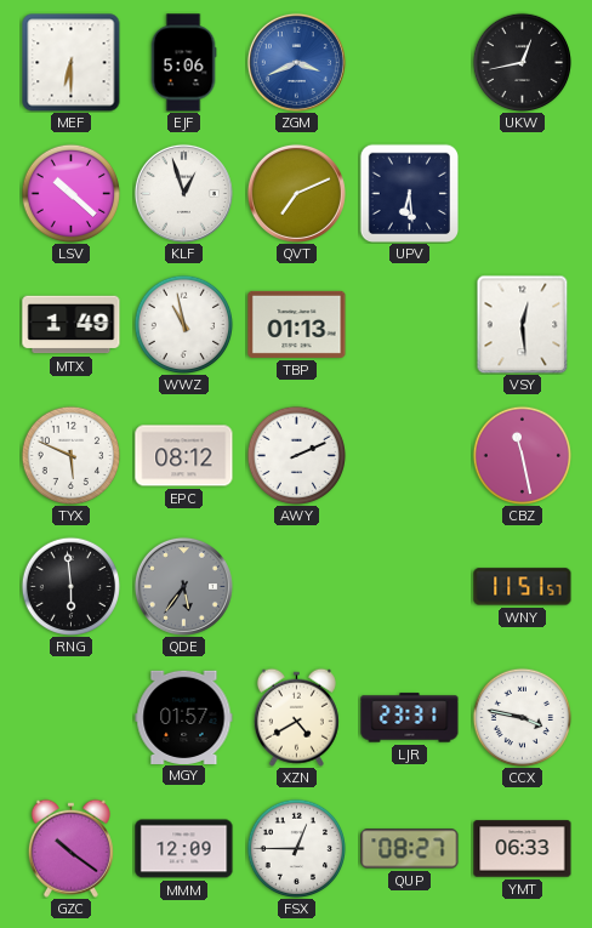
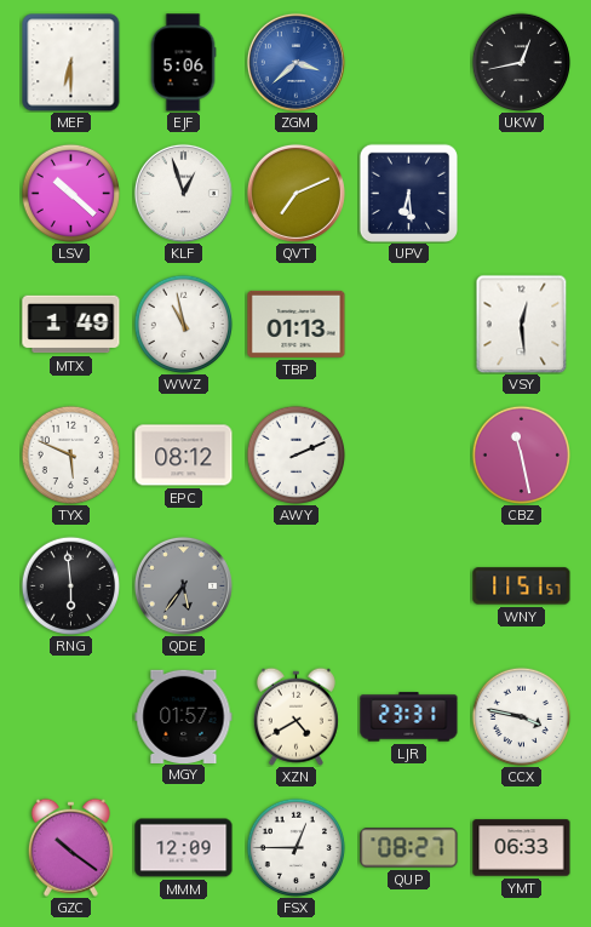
ZGM: 3:41 -> 3:38 (295, 62)
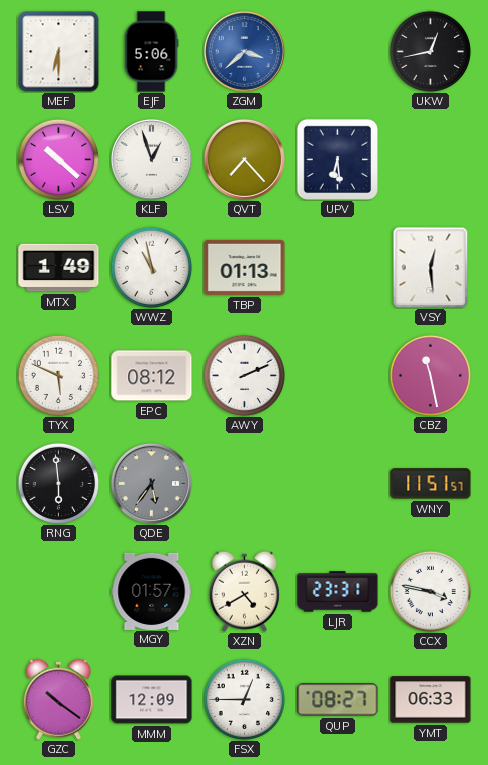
QVT: 7:11 -> 7:23 (244, 159)
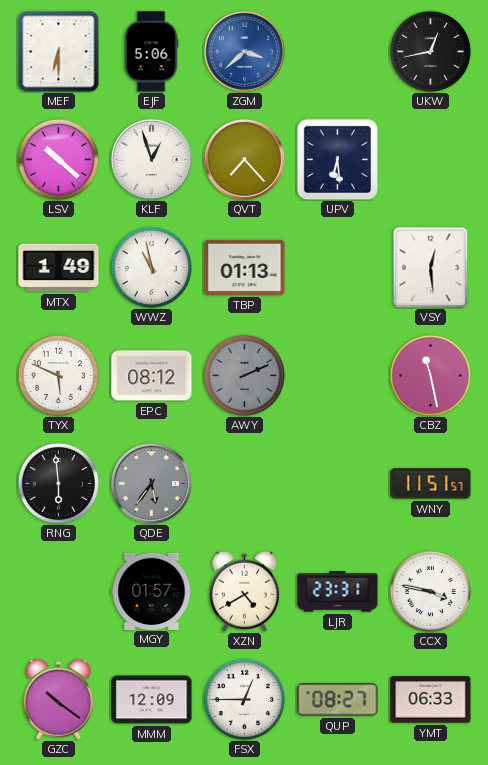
AWY dial: white -> grey (244, 375)
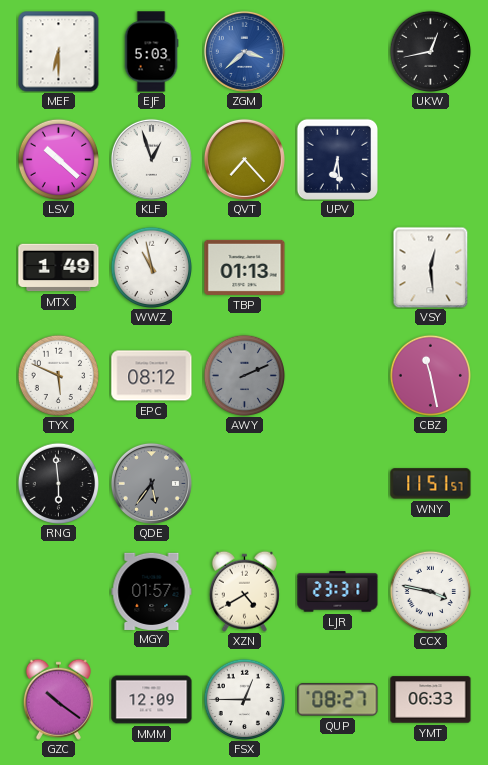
EJF: 5:06 -> 5:03 (151, 52)
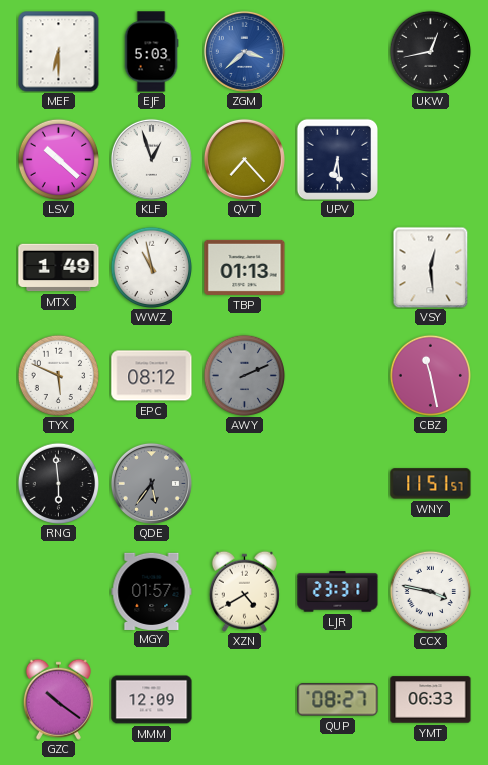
FSX: 12:45 -> none (244, 699)
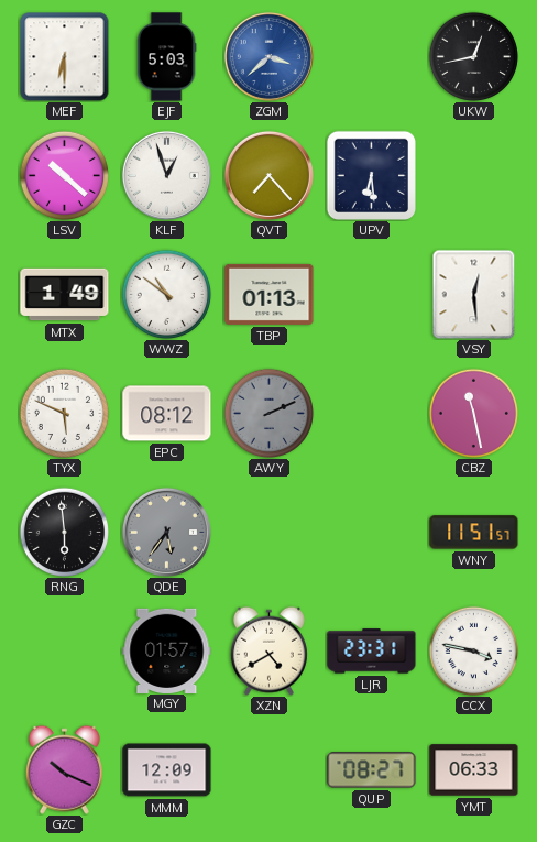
WWZ: 10:58 -> 10:51 (166, 294)
GZC: 10:21 -> 10:19 (64, 769)
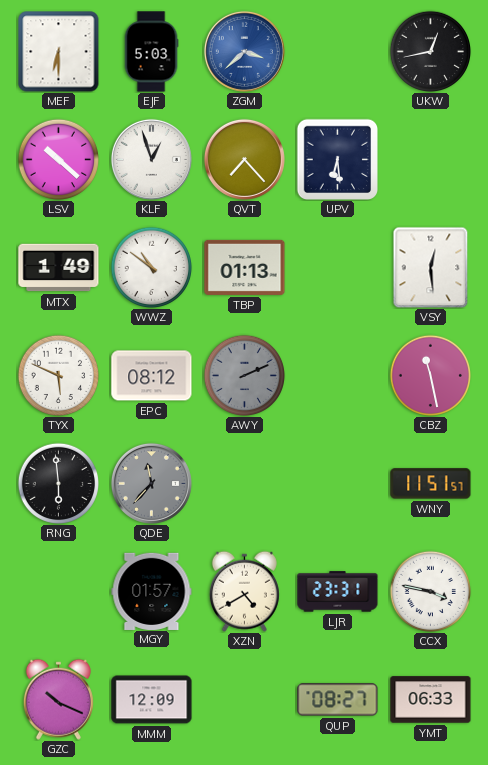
QDE: 5:36 -> 11:37 (151, 483)
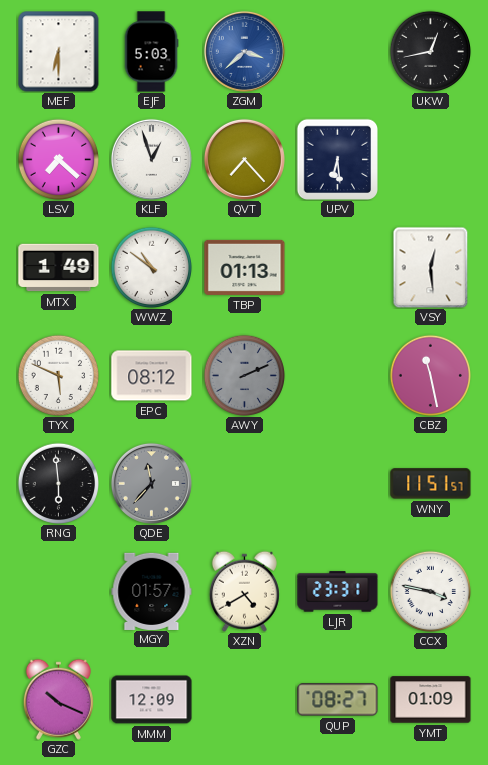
LSV: 10:22 -> 7:22 (58, 159)
YMT: 06:33 -> 01:09 (431, 700)
